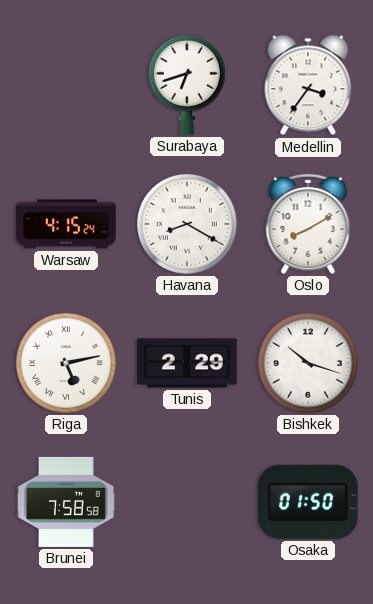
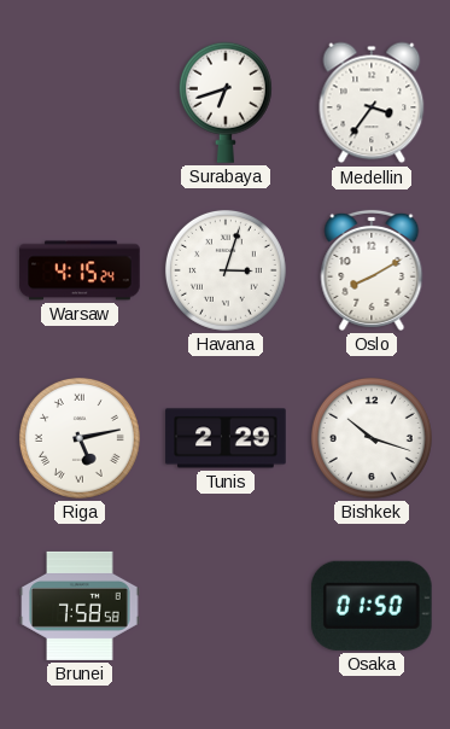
Havana: 8:20 -> 3:03 (226, 270)
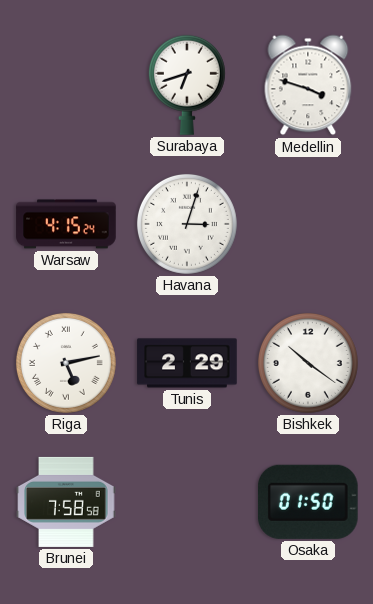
Medellin: 3:36 -> 3:48 (308, 85)
Oslo: 8:10 -> none (372, 270)
Bishkek: 10:18 -> 10:21 (308, 363)
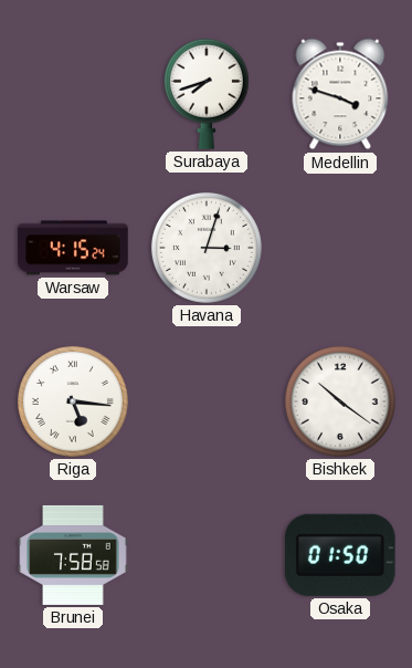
Surabaya: 6:42 -> 7:42 (207, 94)
Riga: 5:13 -> 5:16 (73, 401)
Tunis: 2:29 -> none (187, 363)
